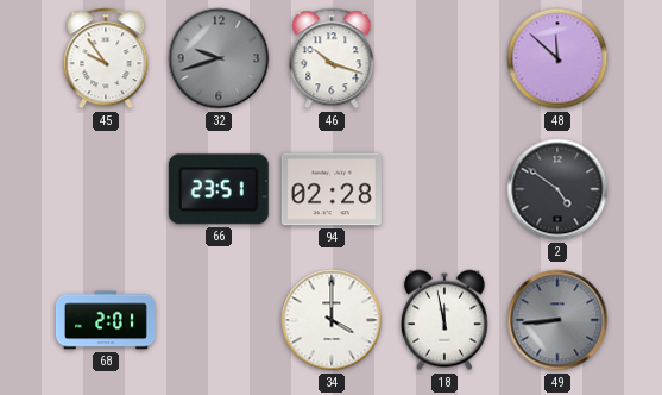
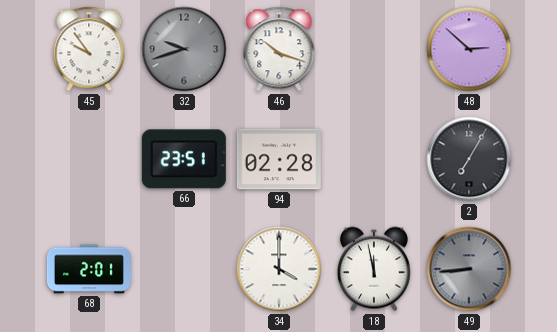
48: 11:52 -> 2:52 (469, 49)
2: 4:51 -> 7:05 (469, 159)
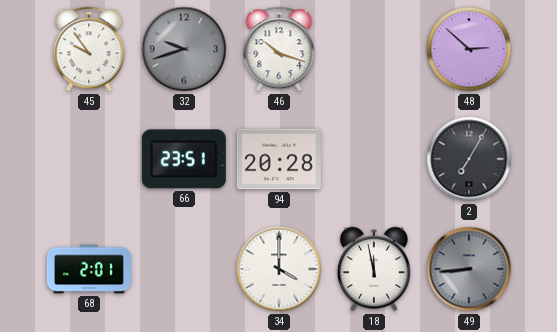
94: 02:28 -> 20:28 (279, 159)
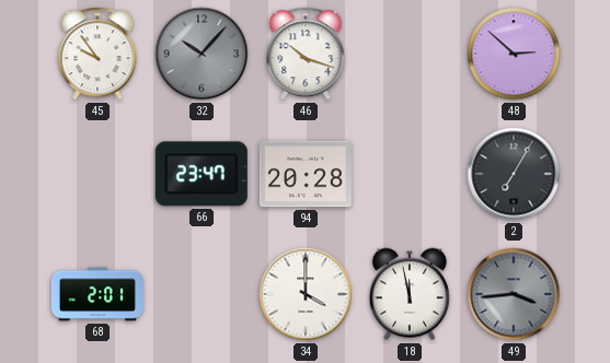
32: 9:42 -> 10:07 (202, 54)
66: 23:51 -> 23:47 (202, 174)
49: 8:44 -> 3:44 (514, 294)
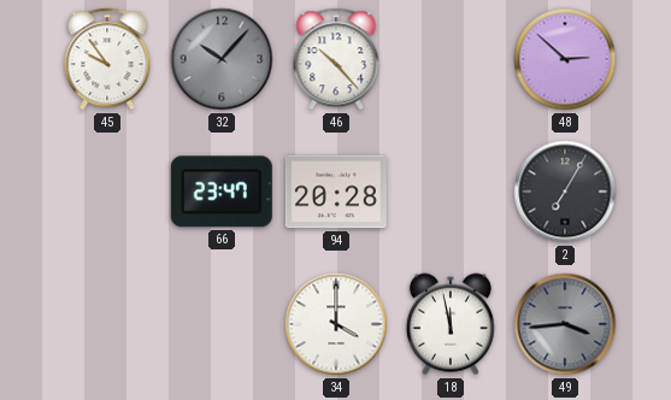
46: 10:18 -> 10:23 (336, 59)
68: 2:01 -> none (97, 294)
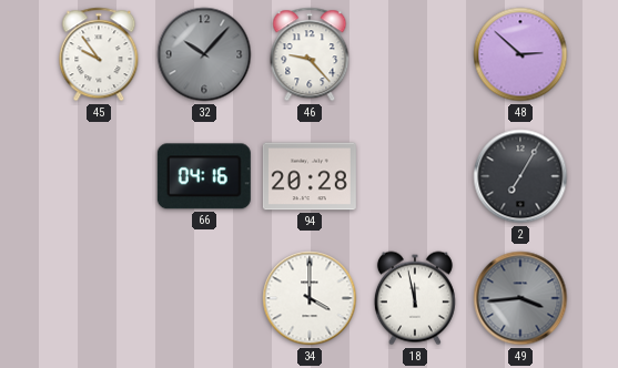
46: 10:23 -> 9:23 (310, 54)
66: 23:47 -> 04:16 (204, 176)
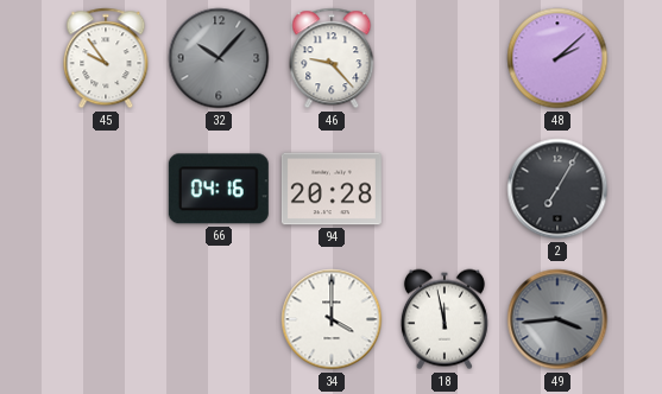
48: 2:52 -> 2:08 (557, 58)
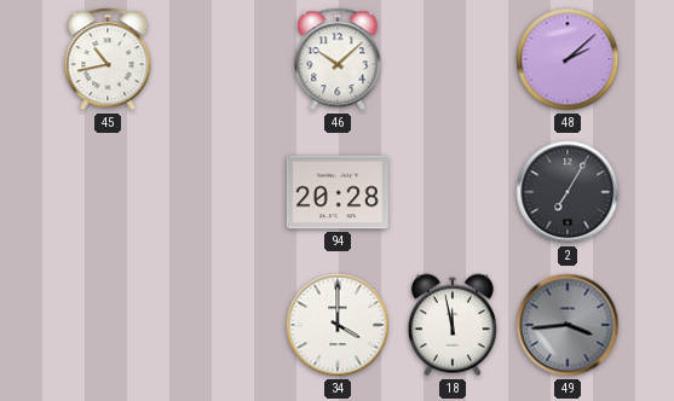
45: 9:54 -> 10:43 (108, 59)
32: 10:07 -> none (219, 58)
46: 9:23 -> 10:08 (338, 59)
66: 04:16 -> none (219, 189)
